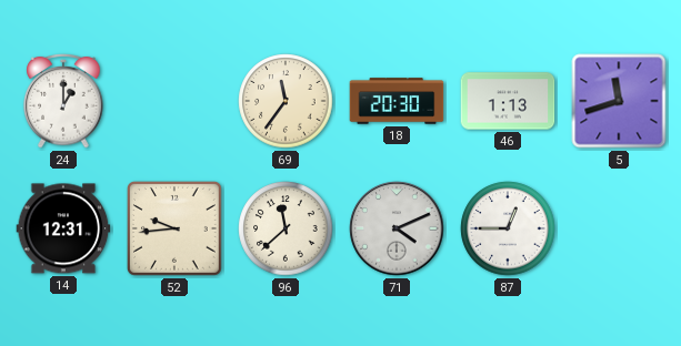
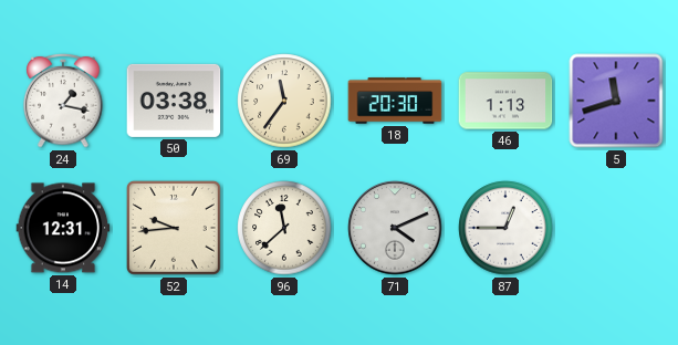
24: 1:00 -> 1:17 (63, 101)
50: none -> 03:38 (174, 101)
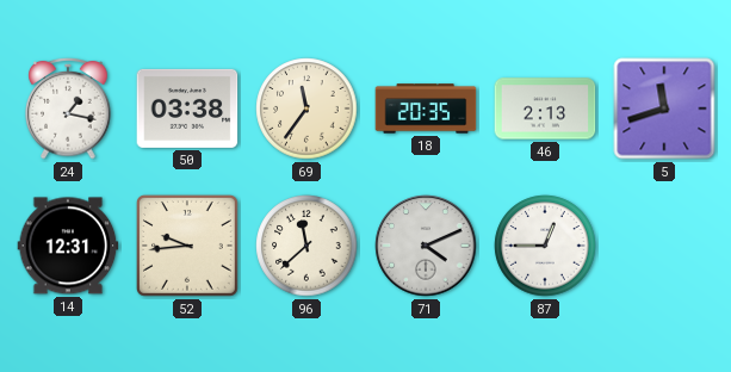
18: 20:30 -> 20:35 (426, 108)
46: 1:13 -> 2:13 (545, 108)
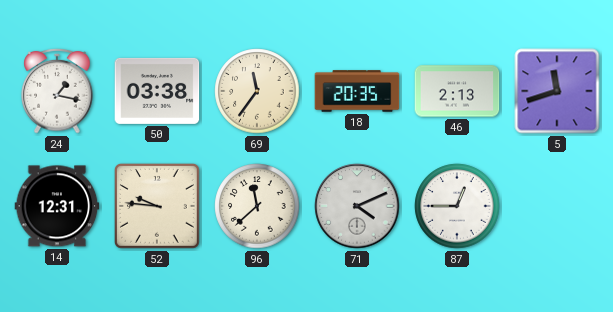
52: 9:44 -> 9:46 (157, 206)
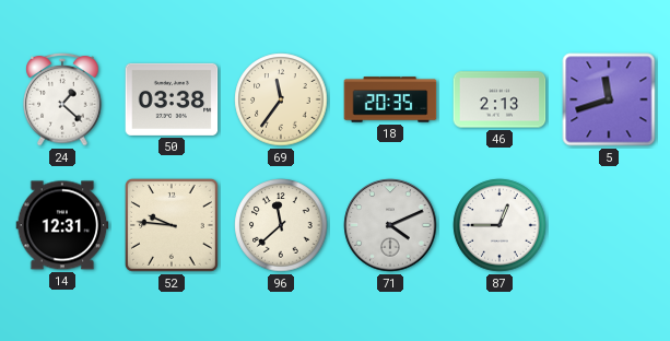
24: 1:17 -> 1:22 (62, 99)
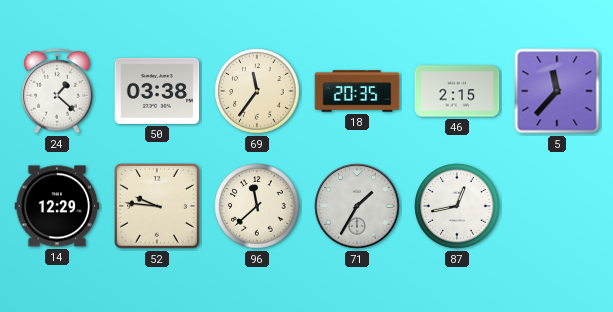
46: 2:13 -> 2:15 (457, 91)
5: 11:42 -> 11:37 (557, 91)
14: 12:31 -> 12:29 (57, 206)
71: 4:11 -> 1:35 (357, 206)
87: 12:45 -> 12:43 (457, 206)
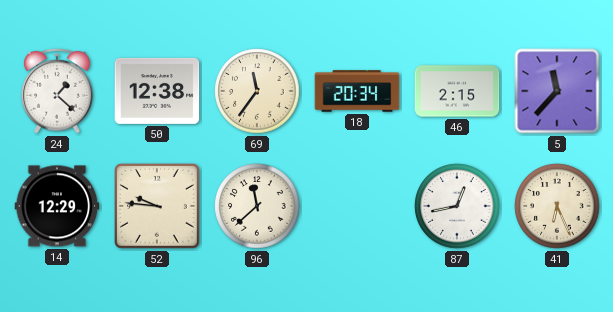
50: 03:38 -> 12:38 (157, 91)
18: 20:35 -> 20:34 (357, 91)
71: 1:35 -> none (357, 206)
41: none -> 6:26 (557, 206)
